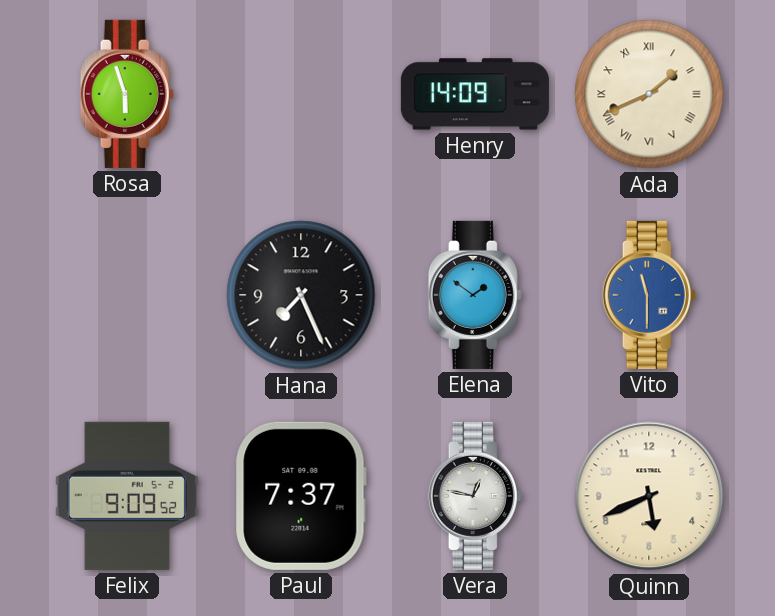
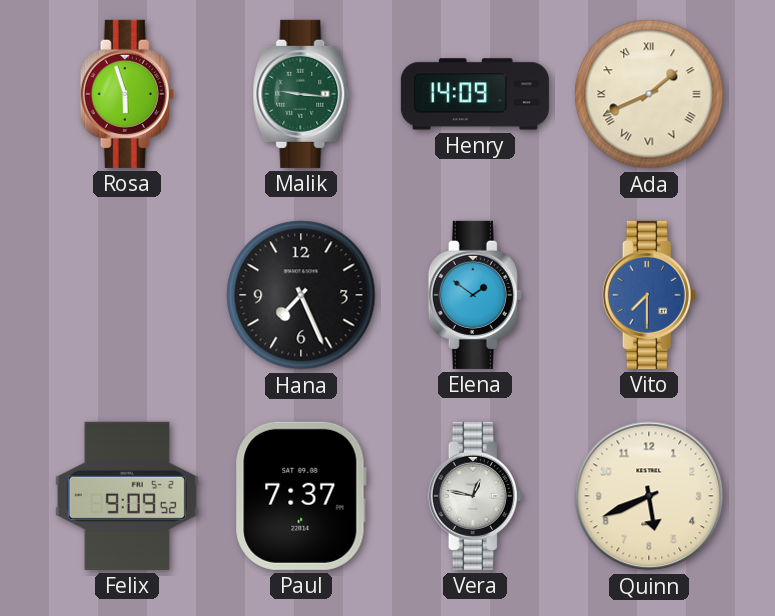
Malik: none -> 9:16 (301, 94)
Vito: 11:30 -> 7:30 (649, 295)
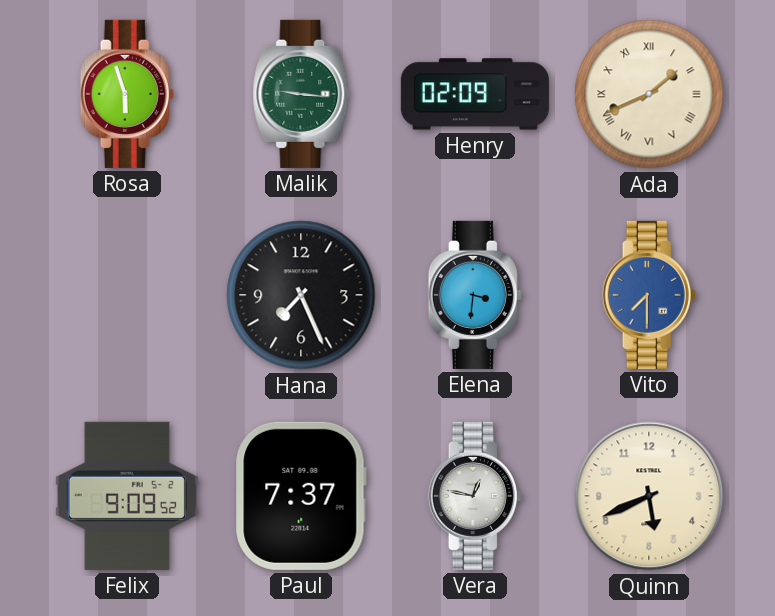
Henry: 14:09 -> 02:09 (475, 94)
Elena: 1:51 -> 3:31 (475, 295)
